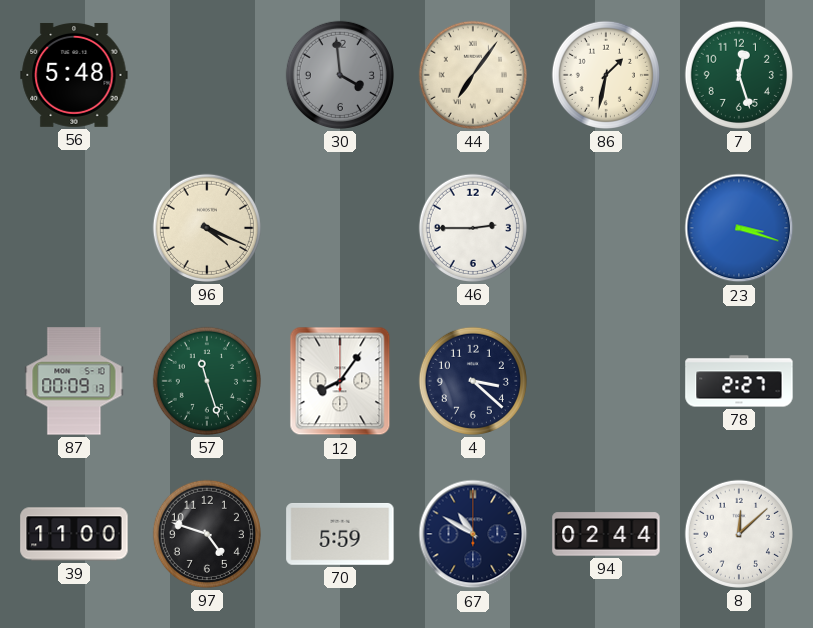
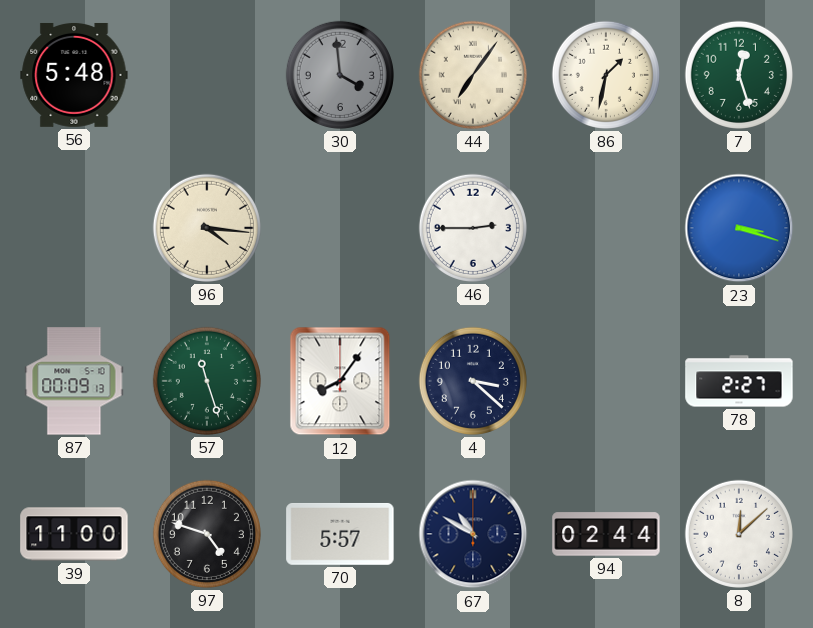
96: 4:19 -> 4:16 (207, 228)
70: 5:59 -> 5:57 (340, 534)
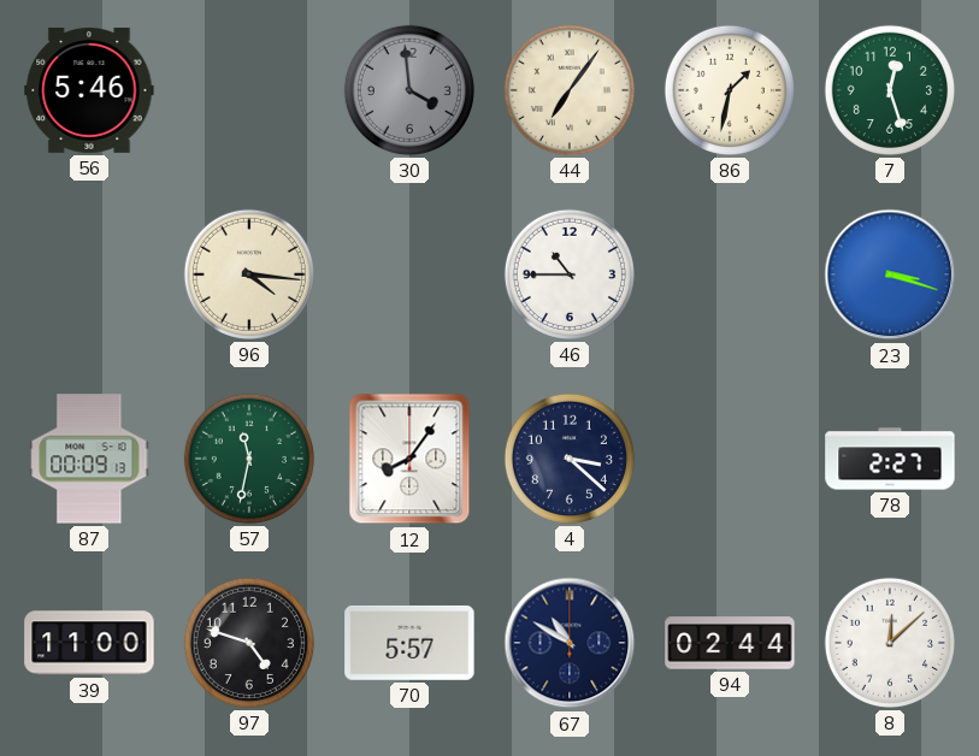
56: 5:48 -> 5:46 (89, 90)
46: 2:45 -> 10:45 (570, 274)
57: 11:27 -> 11:32 (249, 459)
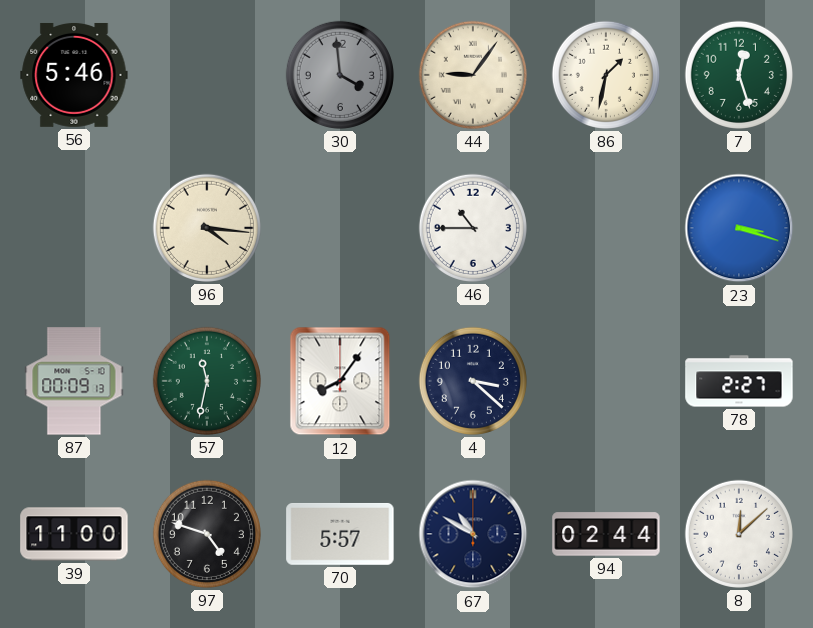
44: 7:06 -> 9:06 (473, 75)
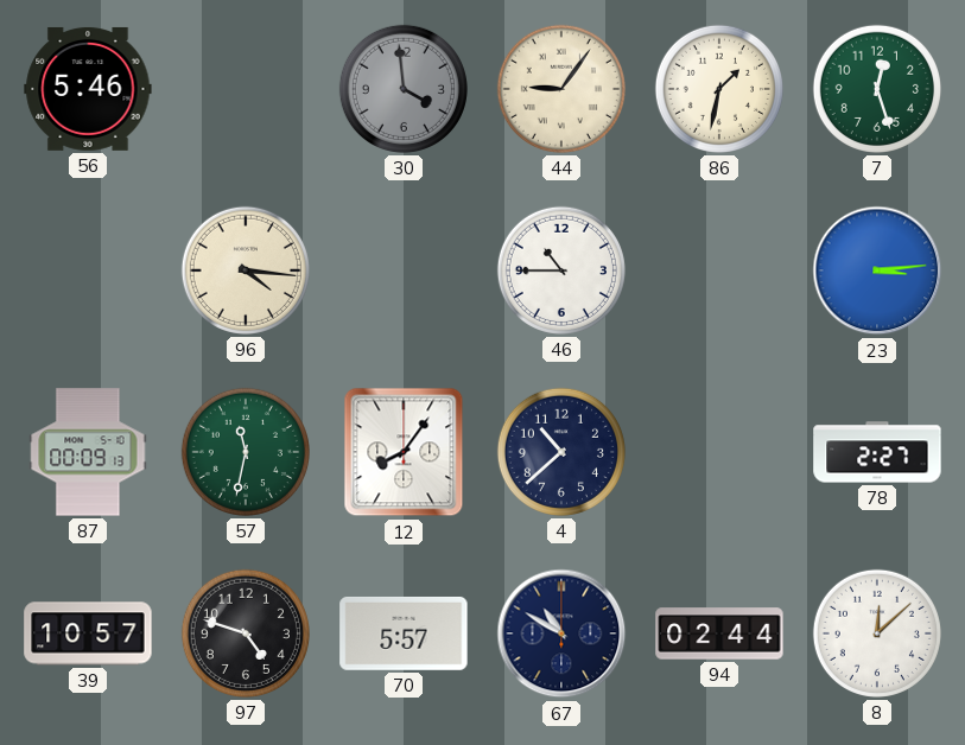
23: 3:18 -> 3:14 (877, 270)
4: 3:22 -> 10:38 (561, 452)
39: 11:00 -> 10:57 (88, 633)
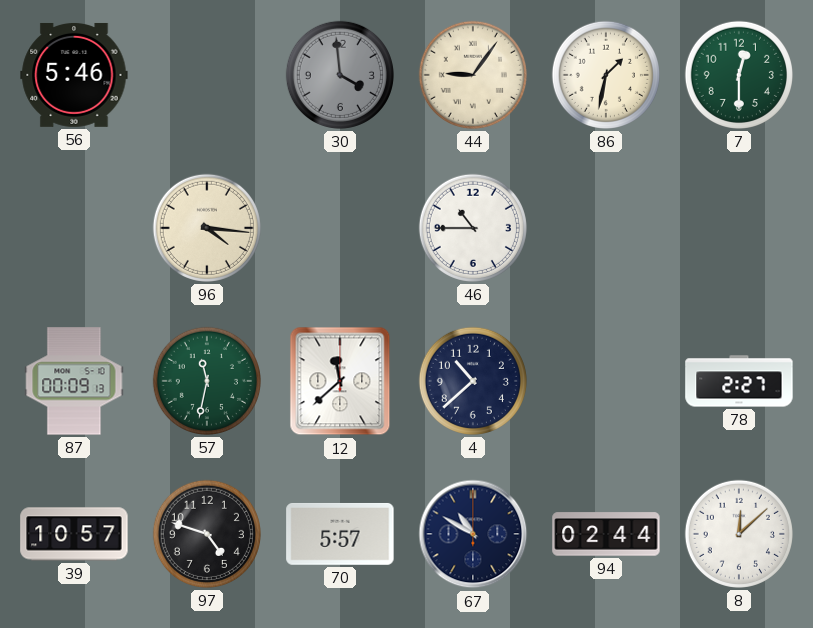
7: 12:27 -> 12:30 (739, 75)
23: 3:14 -> none (877, 270)
12: 8:06 -> 11:38 (340, 381)
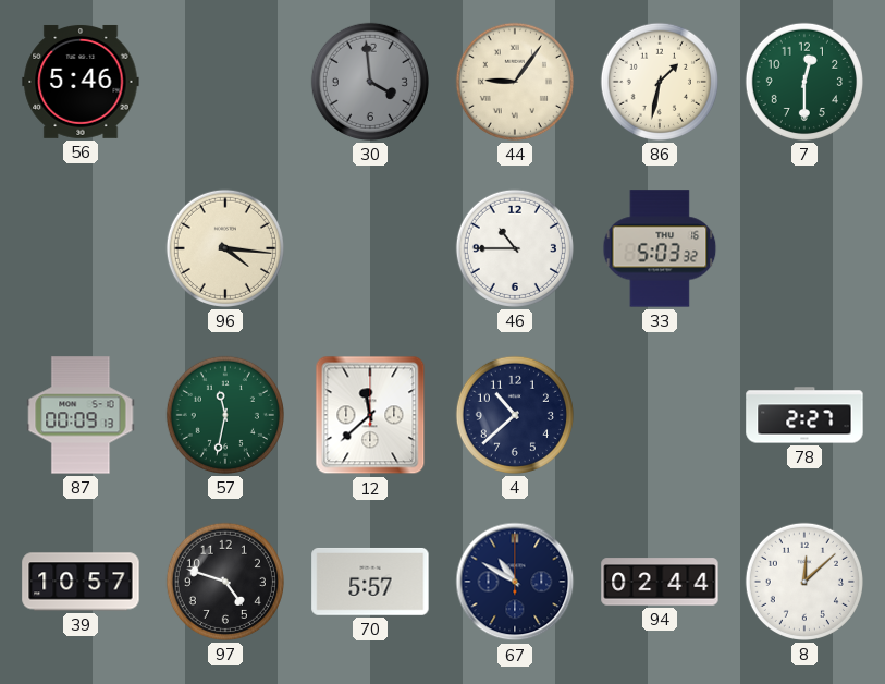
33: none -> 5:03 (660, 248)
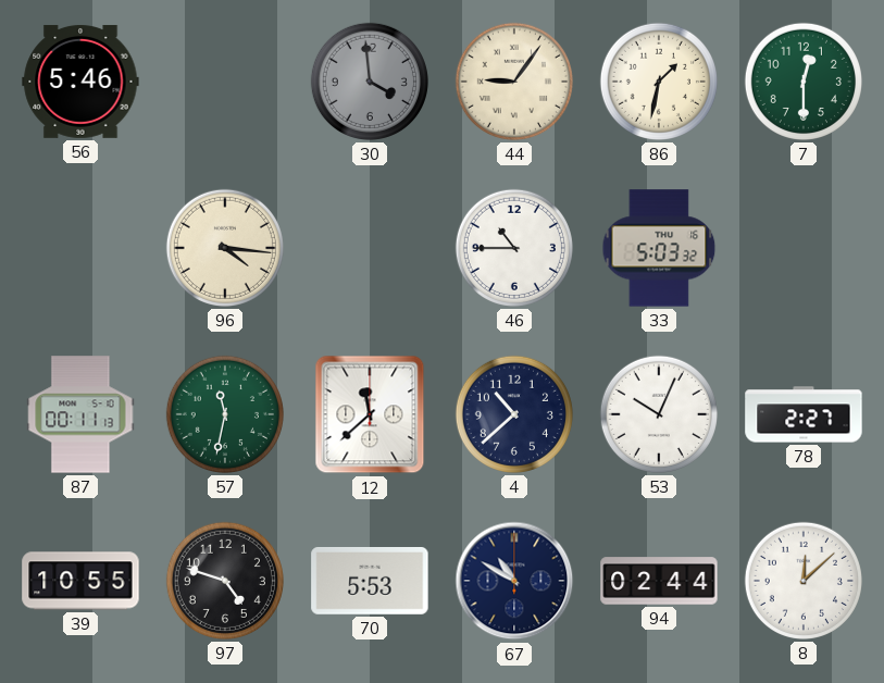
87: 00:09 -> 00:11 (80, 414)
53: none -> 10:04 (659, 414)
39: 10:57 -> 10:55 (80, 581)
70: 5:57 -> 5:53 (370, 581)
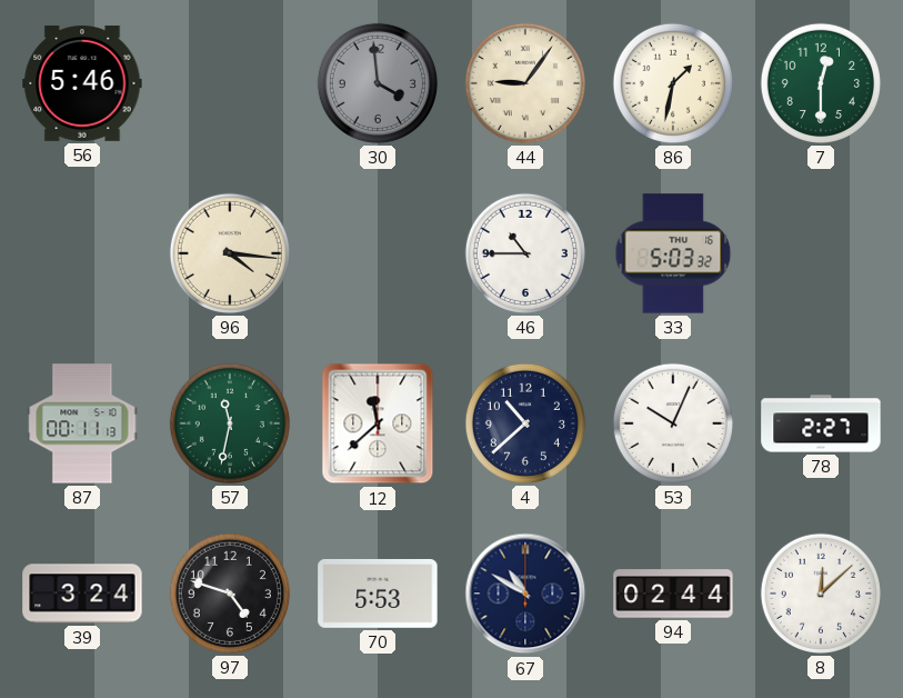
39: 10:55 -> 3:24 (82, 594)
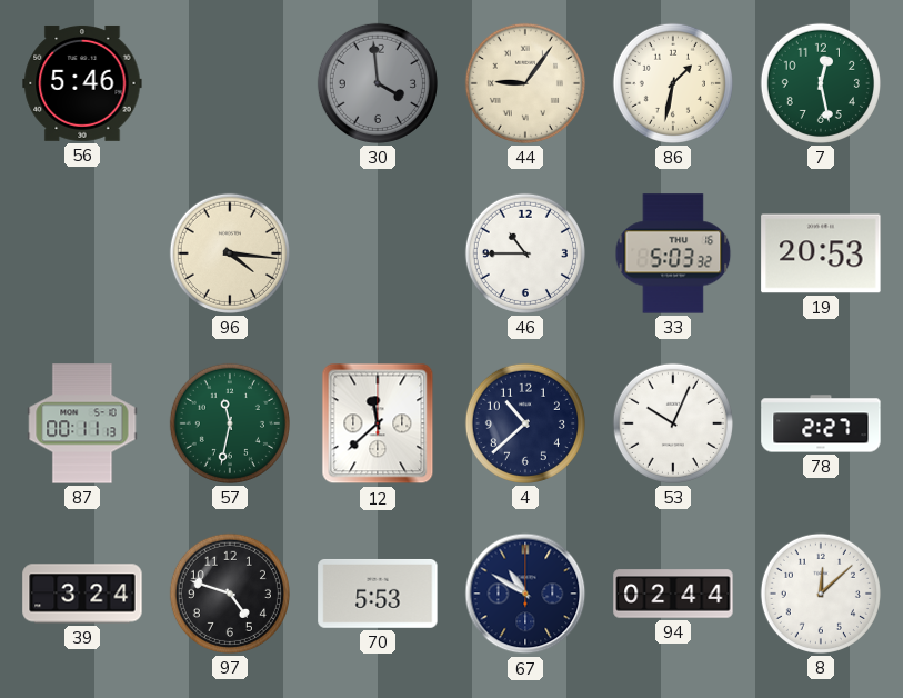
7: 12:30 -> 12:28 (821, 83)
19: none -> 20:53 (821, 253)
